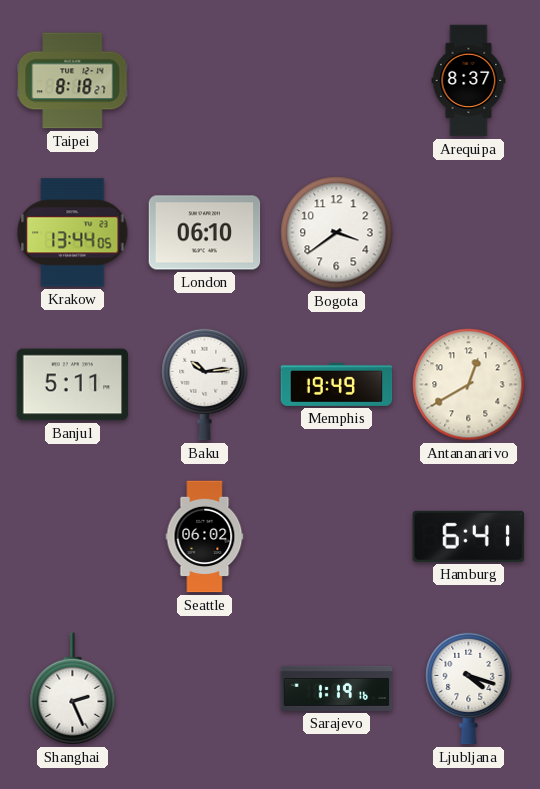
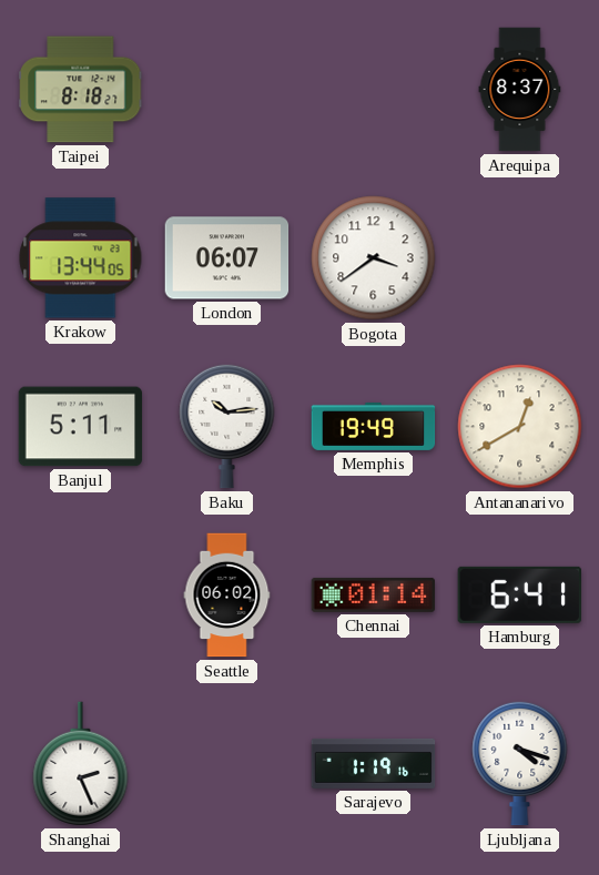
London: 06:10 -> 06:07 (227, 258)
Chennai: none -> 01:14 (374, 594)
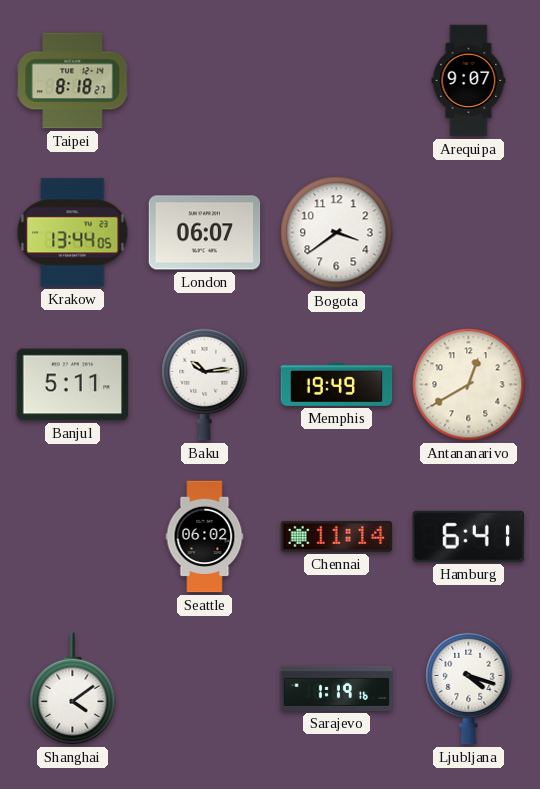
Arequipa: 8:37 -> 9:07 (469, 81)
Chennai: 01:14 -> 11:14 (337, 536)
Shanghai: 2:26 -> 4:09 (73, 689)
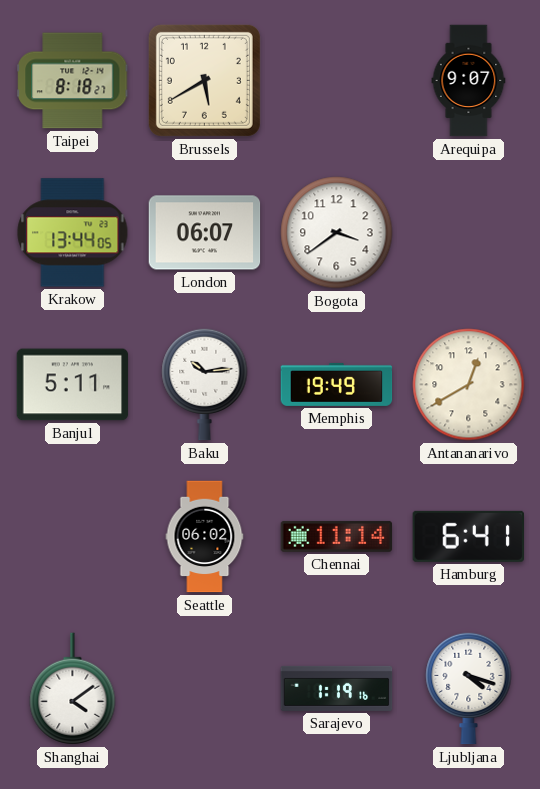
Brussels: none -> 5:40 (204, 80)
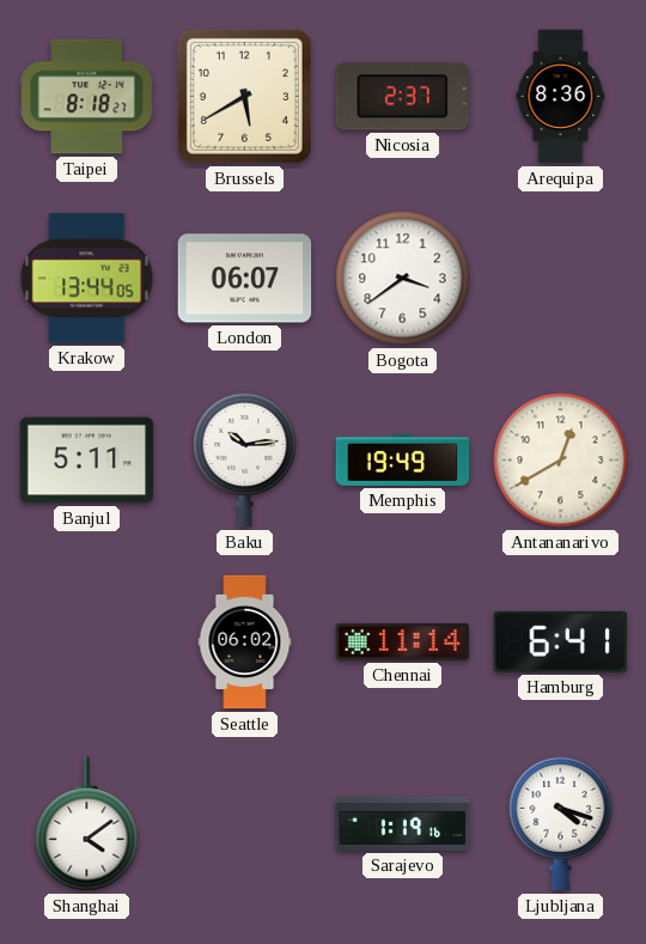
Nicosia: none -> 2:37 (402, 97)
Arequipa: 9:07 -> 8:36 (561, 97)
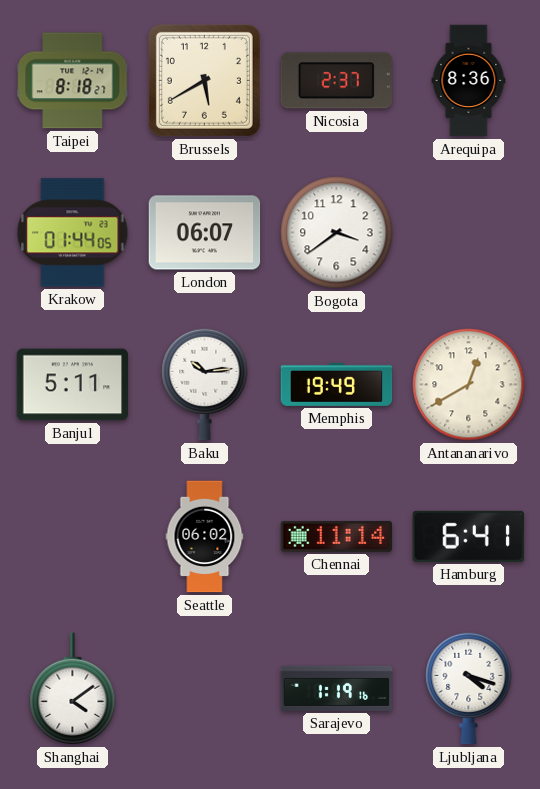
Krakow: 13:44 -> 01:44 (73, 233)
